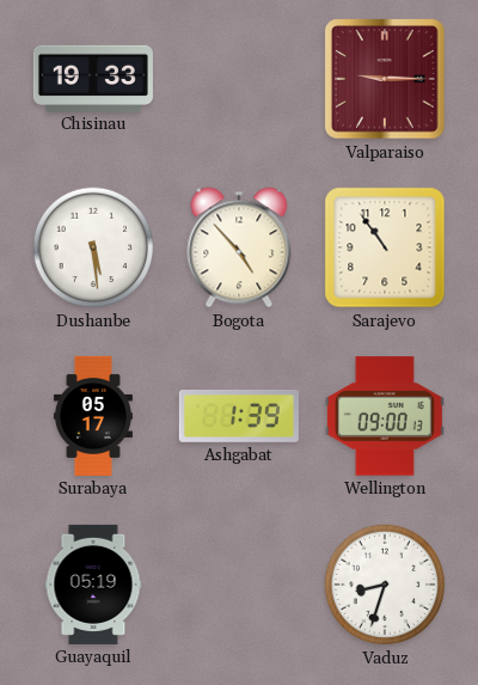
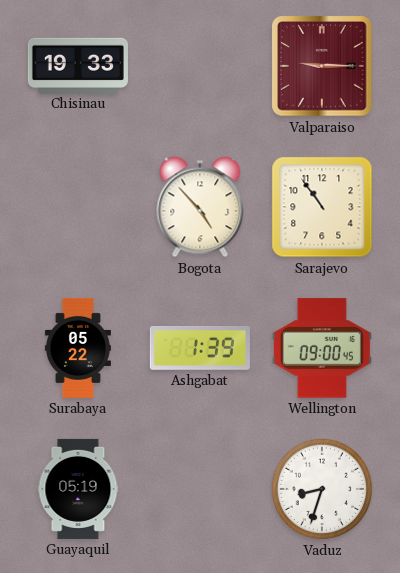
Dushanbe: 5:29 -> none (93, 247)
Surabaya: 05:17 -> 05:22 (78, 348)
Wellington: 09:00:13 -> 09:00:45 (322, 348)
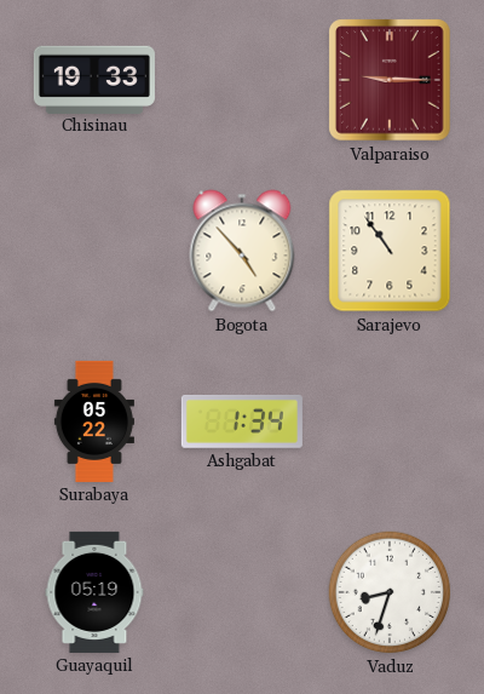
Ashgabat: 1:39 -> 1:34 (242, 423)
Wellington: 09:00 -> none (322, 348)
